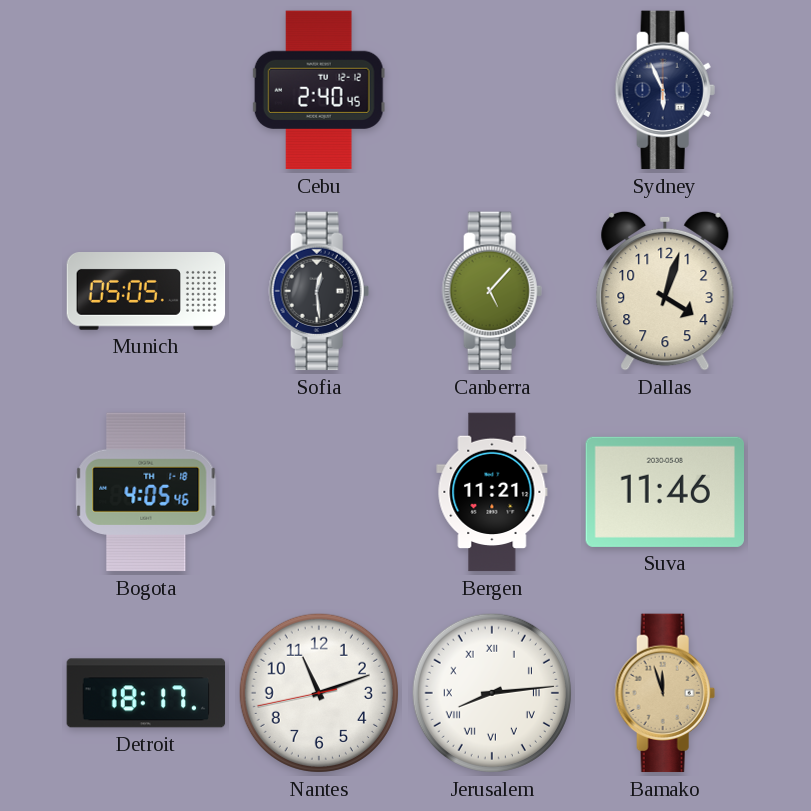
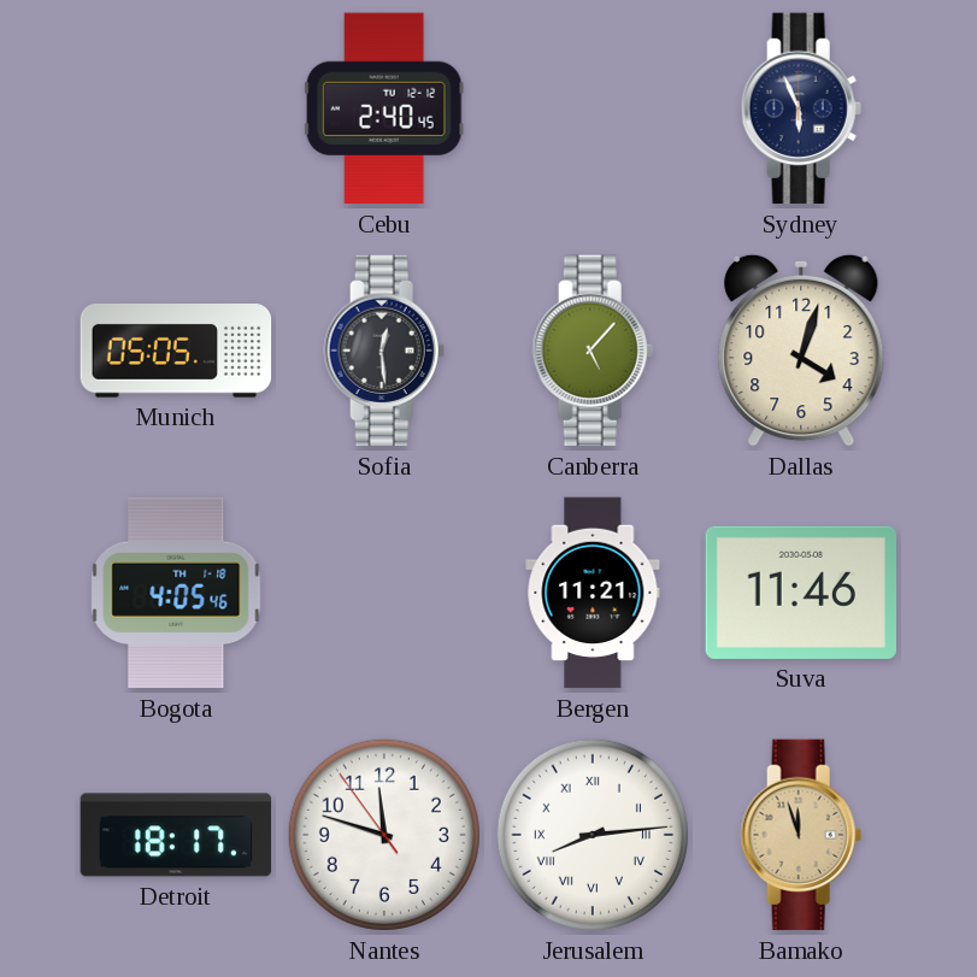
Nantes: 11:11 -> 11:47 (384, 835)
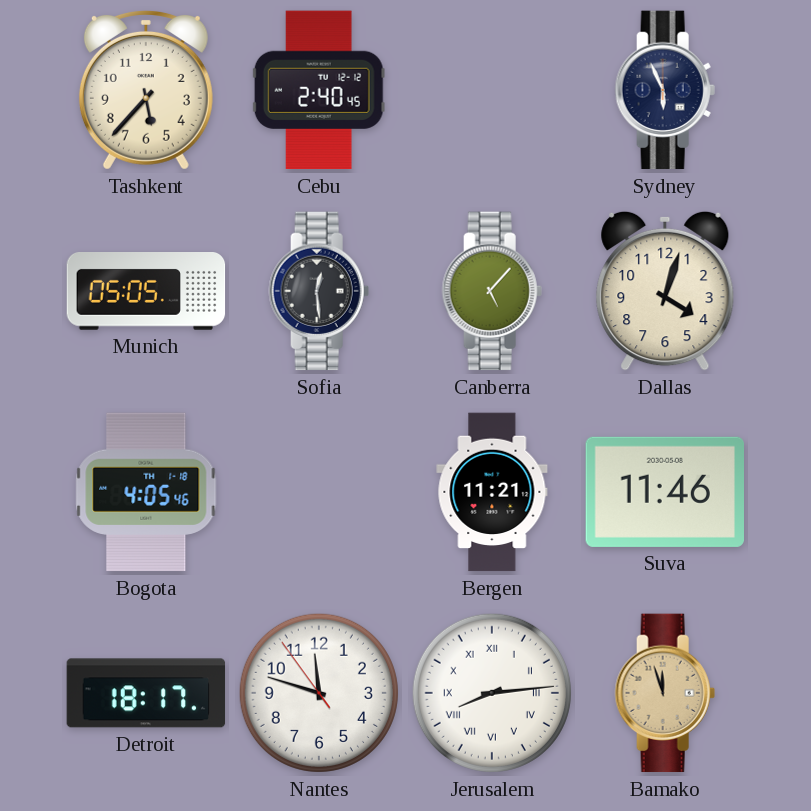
Tashkent: none -> 5:37 (146, 90)
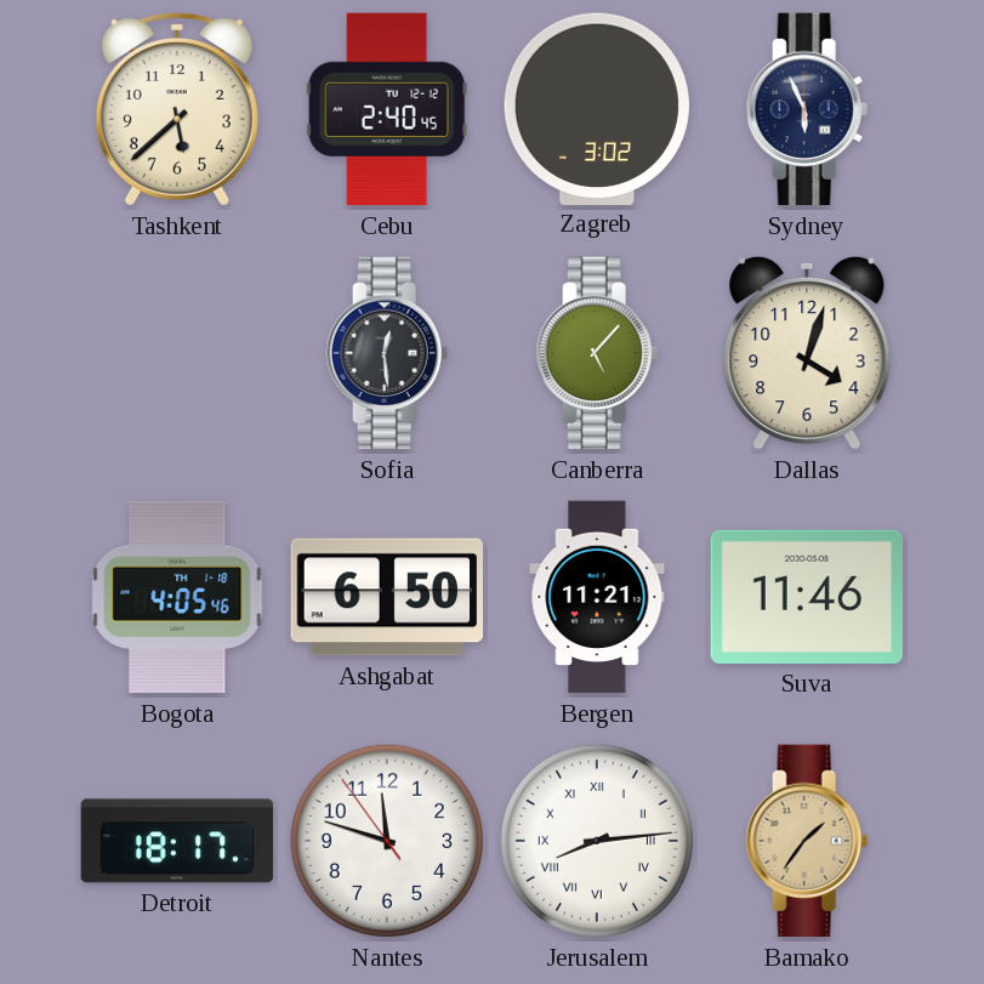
Tashkent: 5:37 -> 5:38 (177, 109)
Zagreb: none -> 3:02 (597, 108)
Munich: 05:05 -> none (146, 291)
Ashgabat: none -> 6:50 (387, 597)
Bamako: 11:57 -> 1:36 (807, 841)
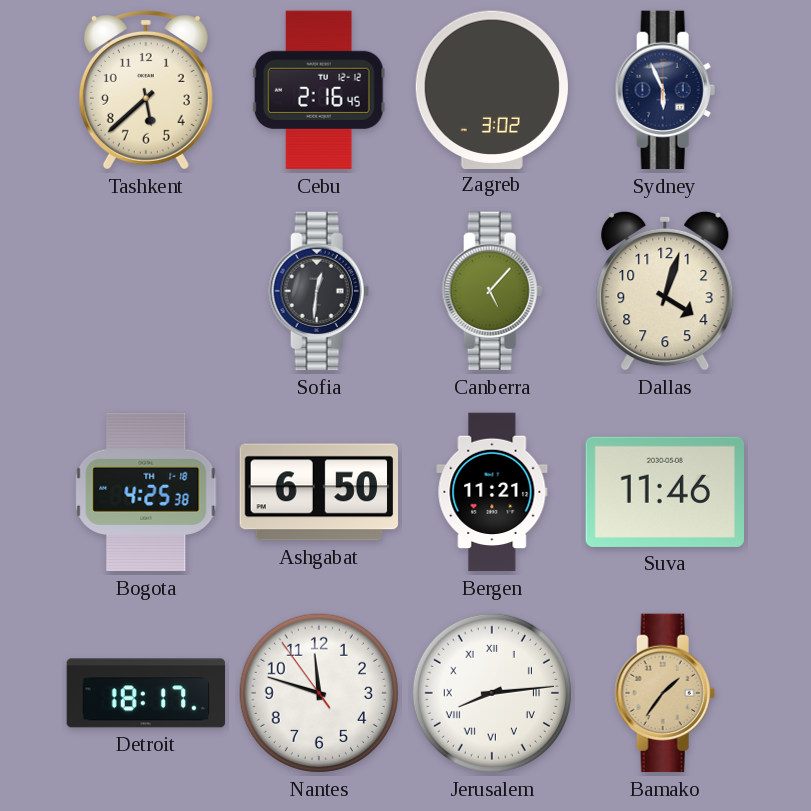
Cebu: 2:40 -> 2:16 (319, 90)
Sofia: 12:29 -> 12:31 (319, 291)
Bogota: 4:05 -> 4:25 (146, 492)
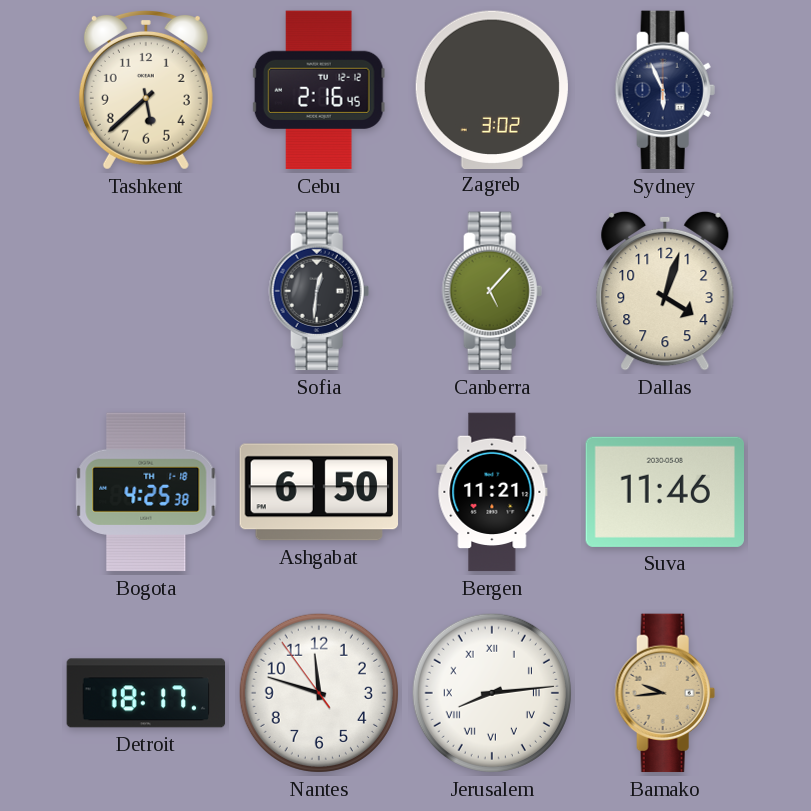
Bamako: 1:36 -> 9:44 (665, 693)
